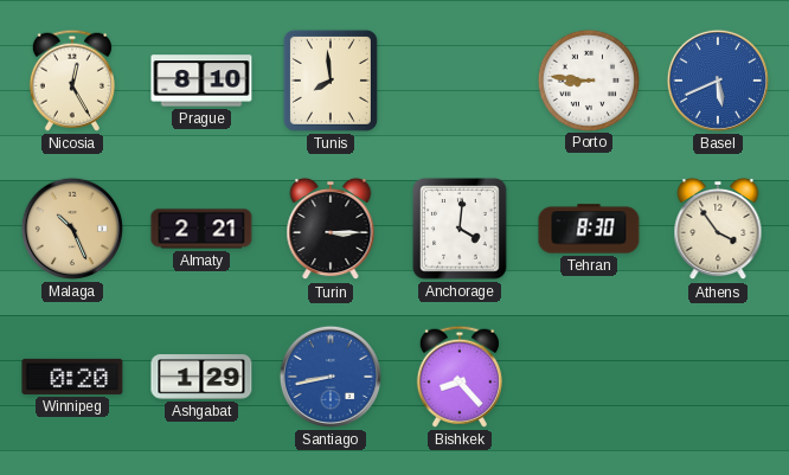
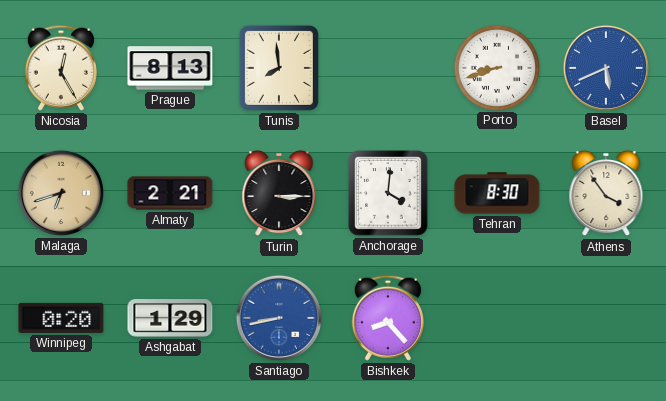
Prague: 8:10 -> 8:13 (170, 68)
Porto: 8:46 -> 8:42 (496, 67)
Malaga: 10:26 -> 6:42 (61, 193)
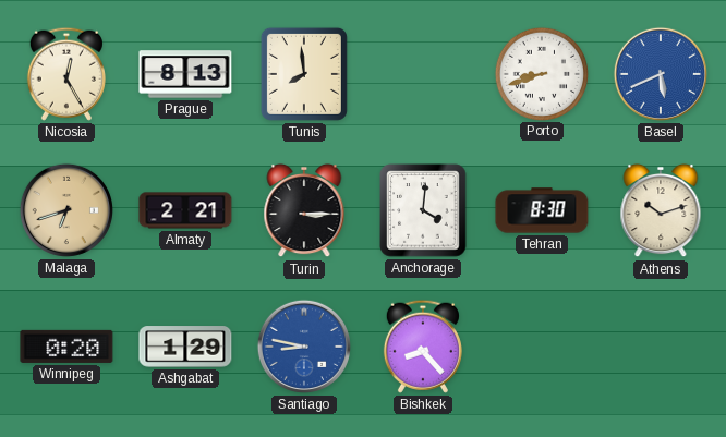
Athens: 3:54 -> 10:12 (661, 210)
Santiago: 8:43 -> 8:47 (304, 347)
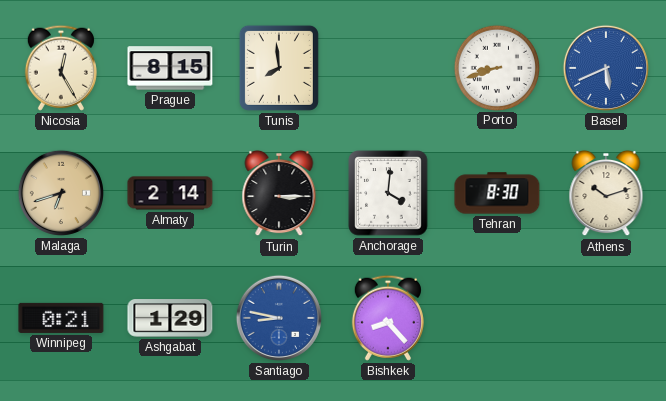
Prague: 8:13 -> 8:15 (170, 68)
Almaty: 2:21 -> 2:14 (170, 193)
Winnipeg: 0:20 -> 0:21 (61, 318)
